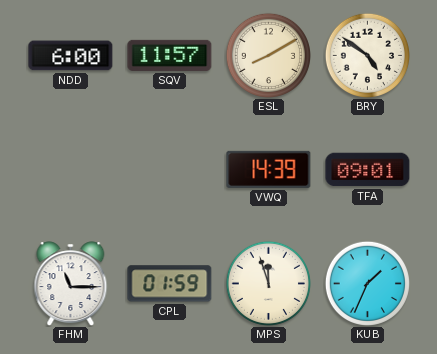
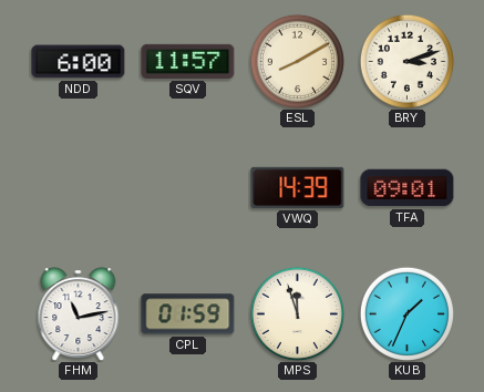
BRY: 4:51 -> 3:12 (406, 61)
FHM: 11:15 -> 11:13 (79, 314)
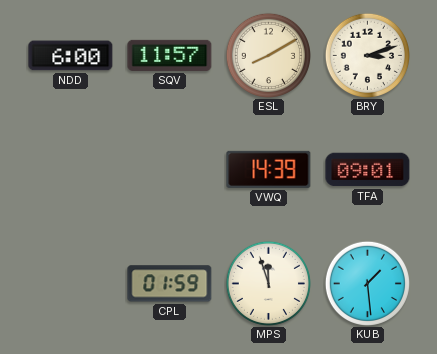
FHM: 11:13 -> none (79, 314)
KUB: 1:34 -> 1:29 (367, 283)
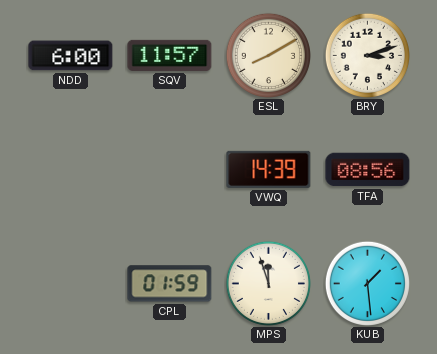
TFA: 09:01 -> 08:56 (368, 170)
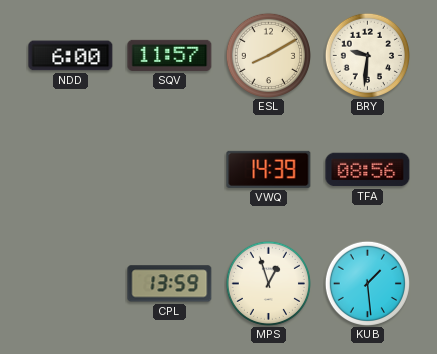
BRY: 3:12 -> 9:31 (367, 55)
CPL: 01:59 -> 13:59 (170, 284)
MPS: 11:57 -> 12:57 (268, 283)
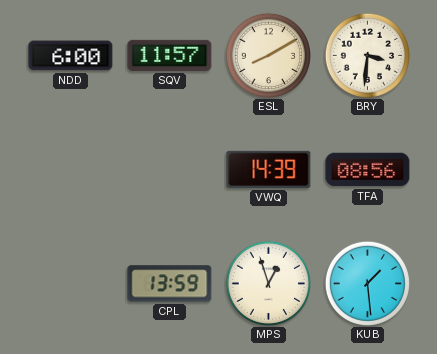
BRY: 9:31 -> 3:31 (367, 55)
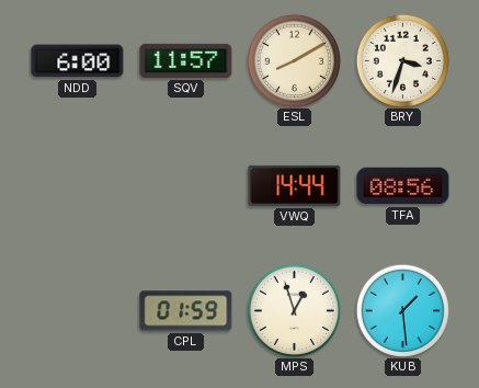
BRY: 3:31 -> 3:33 (402, 60)
VWQ: 14:39 -> 14:44 (295, 185)
CPL: 13:59 -> 01:59 (186, 311)
